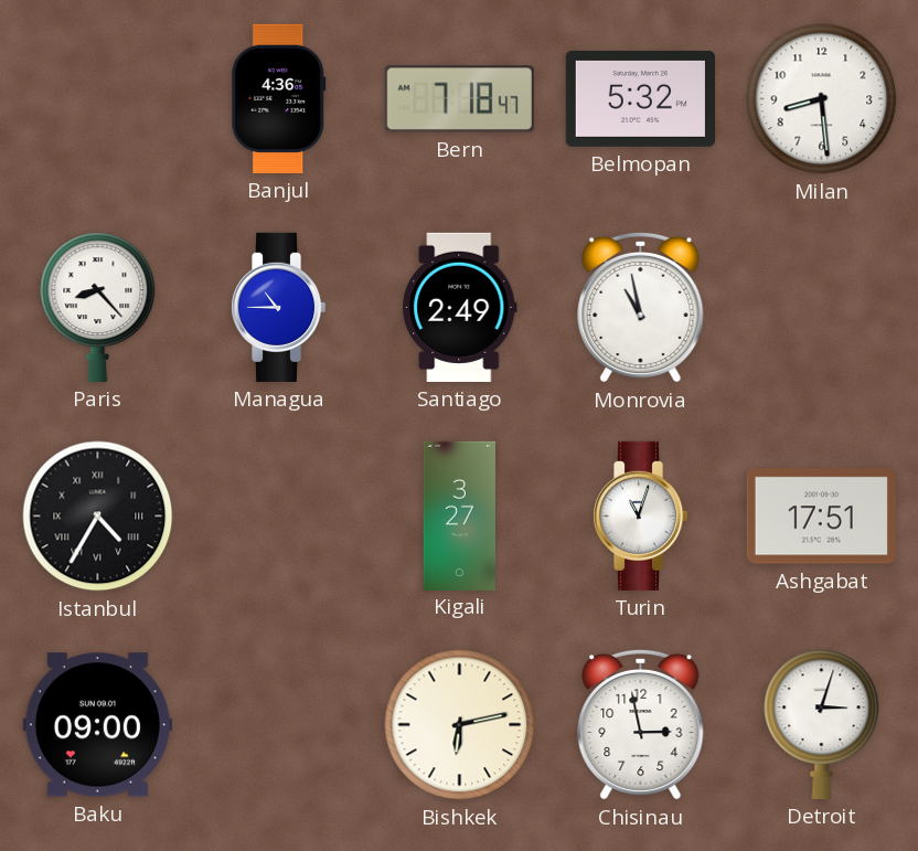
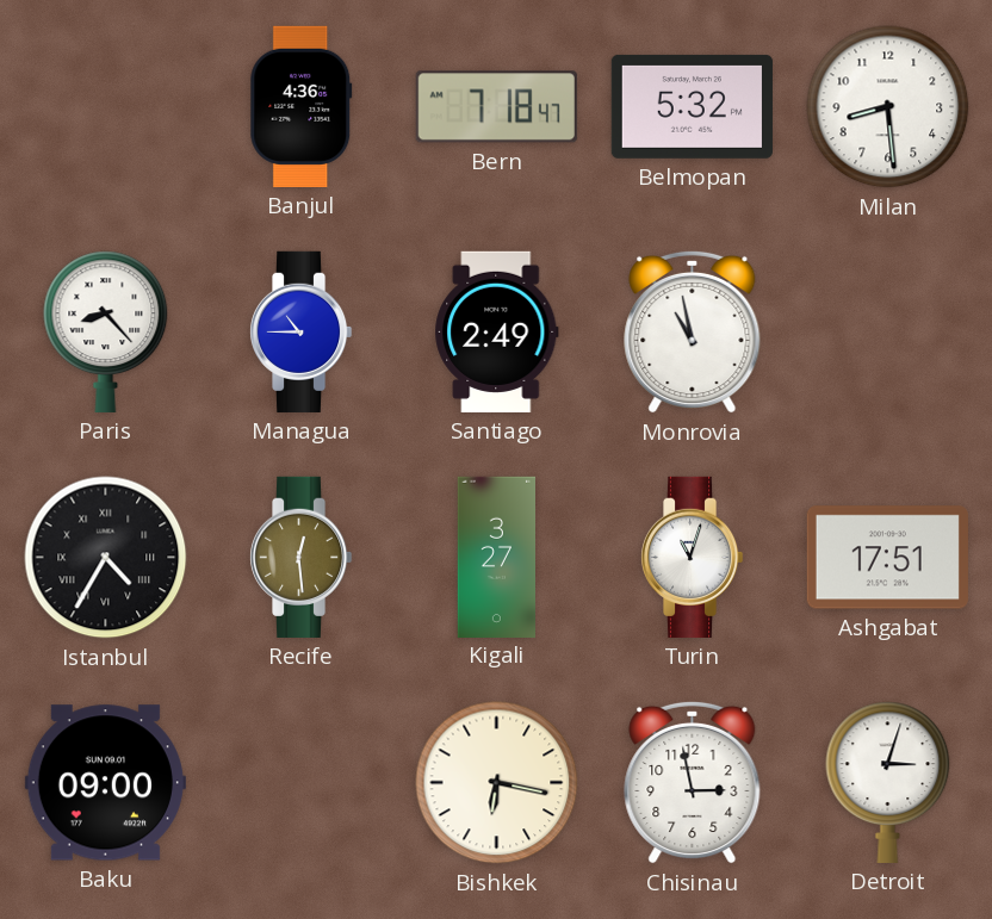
Recife: none -> 12:29 (300, 557)
Bishkek: 6:13 -> 6:17 (497, 783)
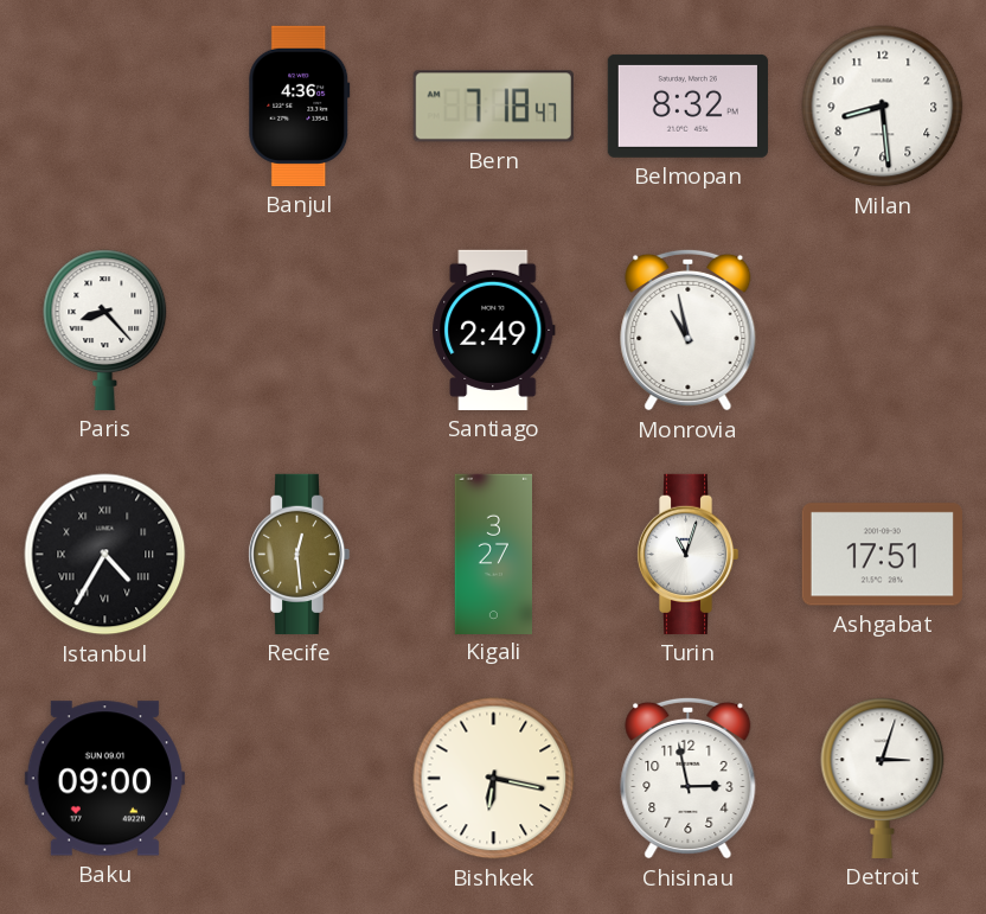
Belmopan: 5:32 -> 8:32 (687, 106)
Managua: 10:45 -> none (300, 331)
